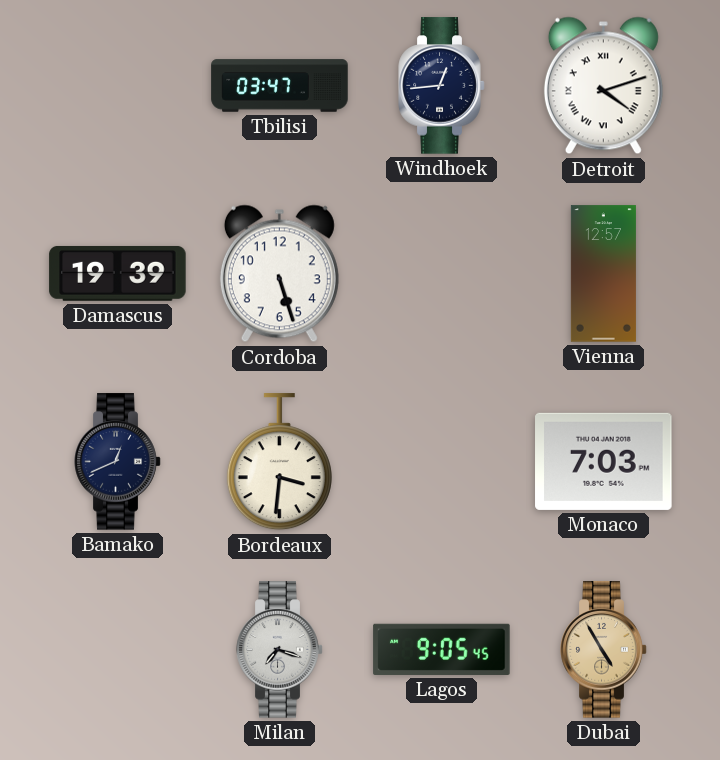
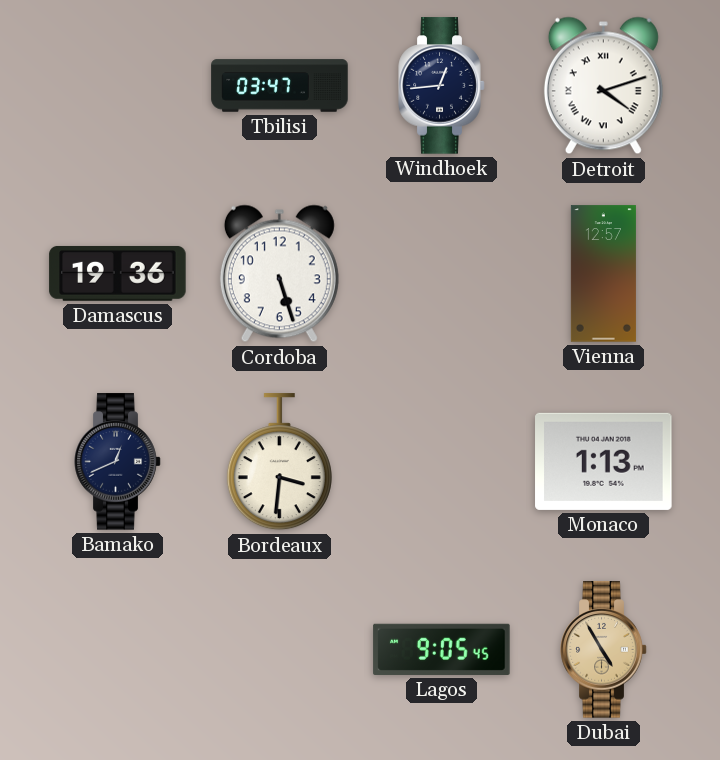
Damascus: 19:39 -> 19:36 (118, 274)
Monaco: 7:03 -> 1:13 (604, 461)
Milan: 7:18 -> none (280, 650)
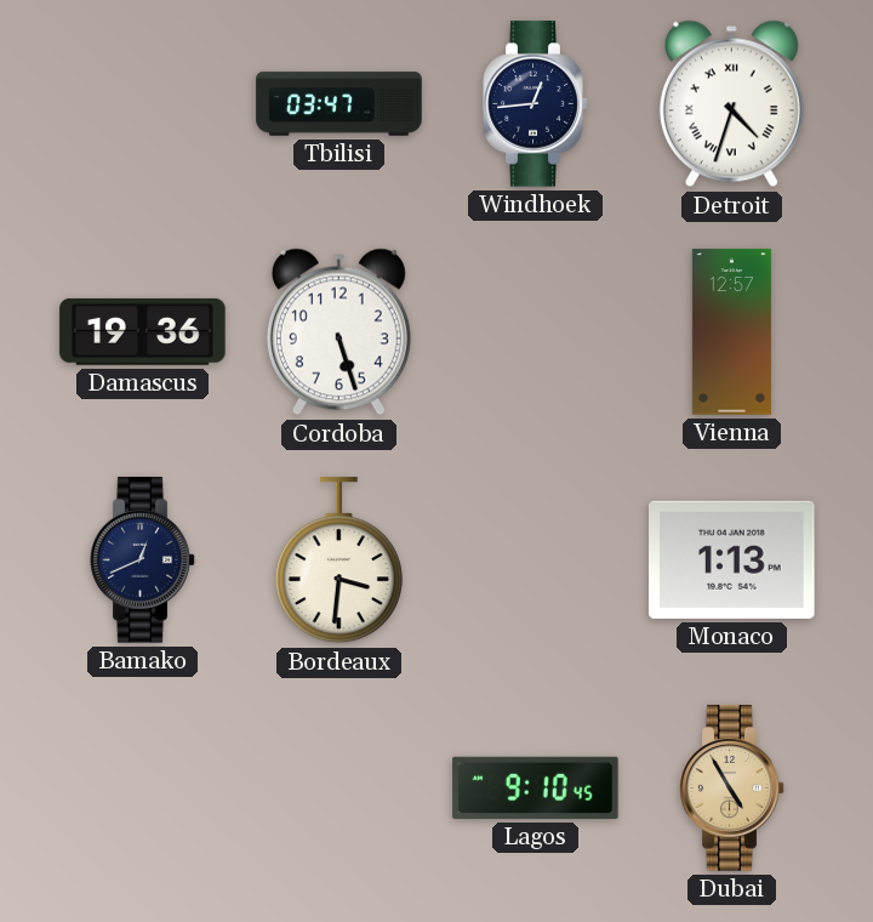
Detroit: 4:12 -> 4:33 (731, 104)
Lagos: 9:05 -> 9:10 (536, 787)
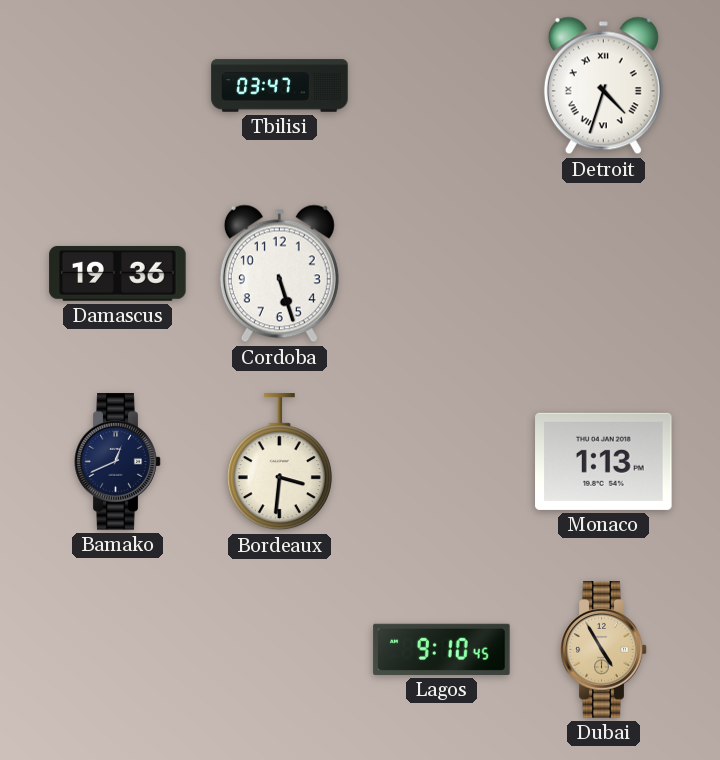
Windhoek: 12:44 -> none (536, 104)
Vienna: 12:57 -> none (731, 332)
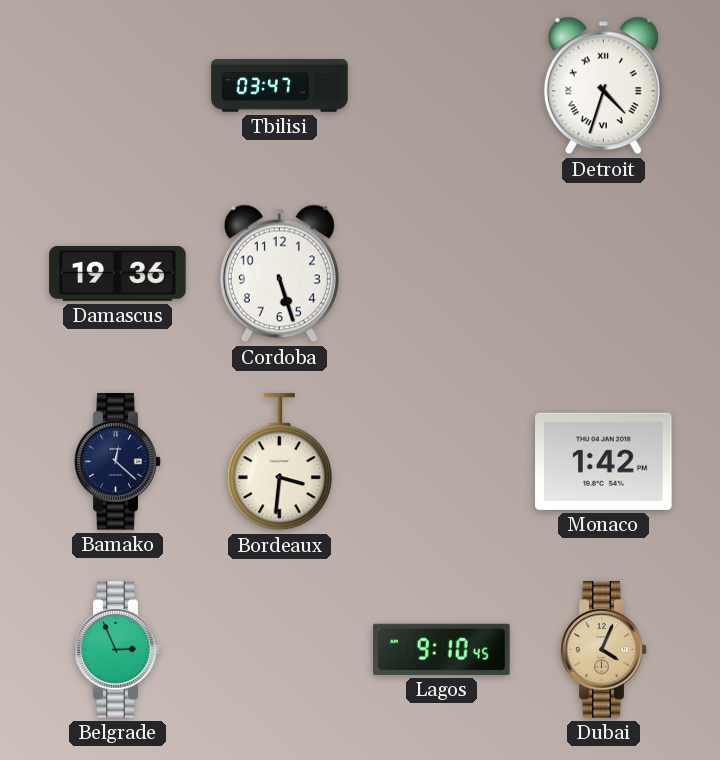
Bamako: 12:41 -> 12:22 (118, 462)
Monaco: 1:13 -> 1:42 (604, 461)
Belgrade: none -> 2:56 (118, 650)
Dubai: 4:55 -> 4:04 (604, 650)
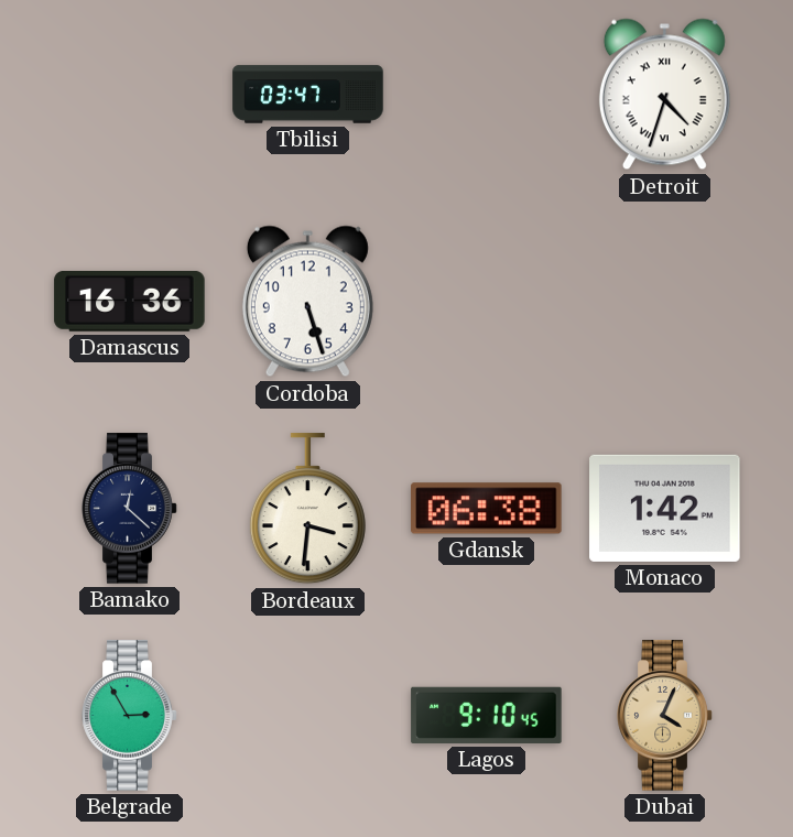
Damascus: 19:36 -> 16:36 (130, 302)
Gdansk: none -> 06:38 (487, 509)
Belgrade: 2:56 -> 2:55 (130, 716)
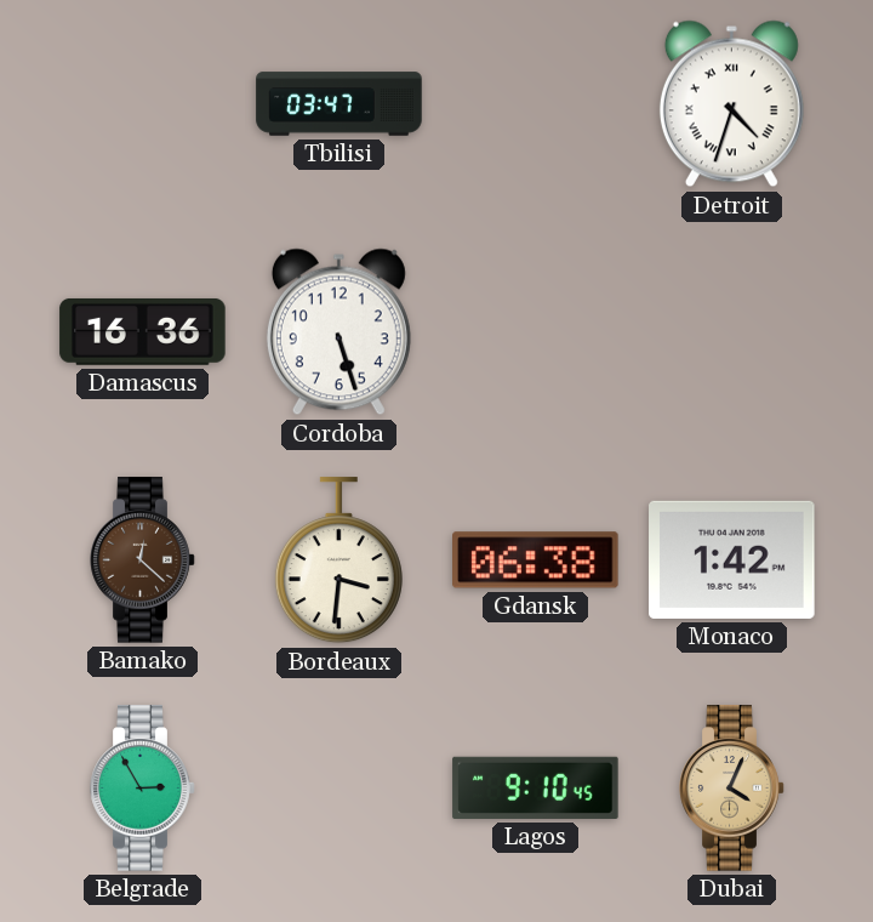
Bamako dial: navy -> brown (143, 560)
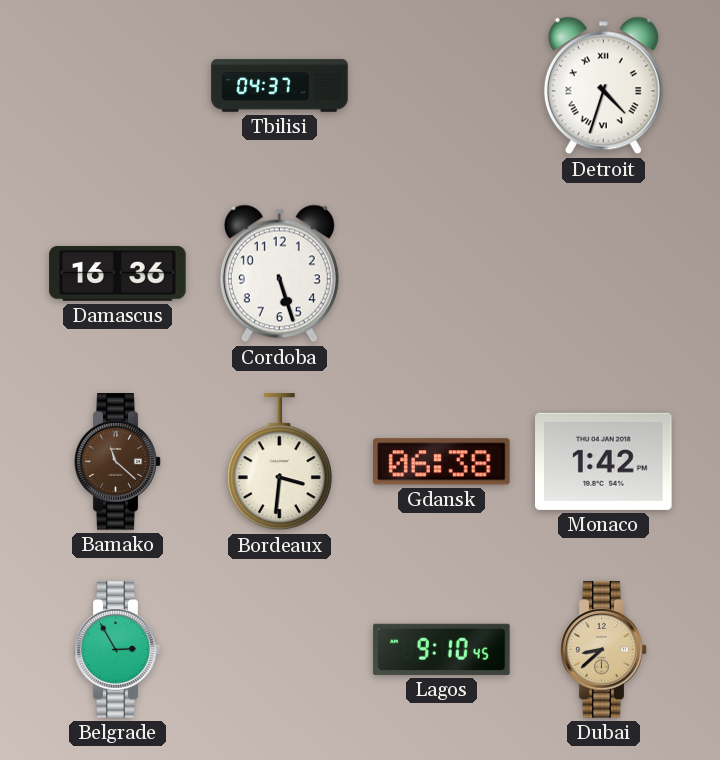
Tbilisi: 03:47 -> 04:37 (280, 86)
Bamako: 12:22 -> 11:22 (118, 462)
Dubai: 4:04 -> 8:38 (604, 650)
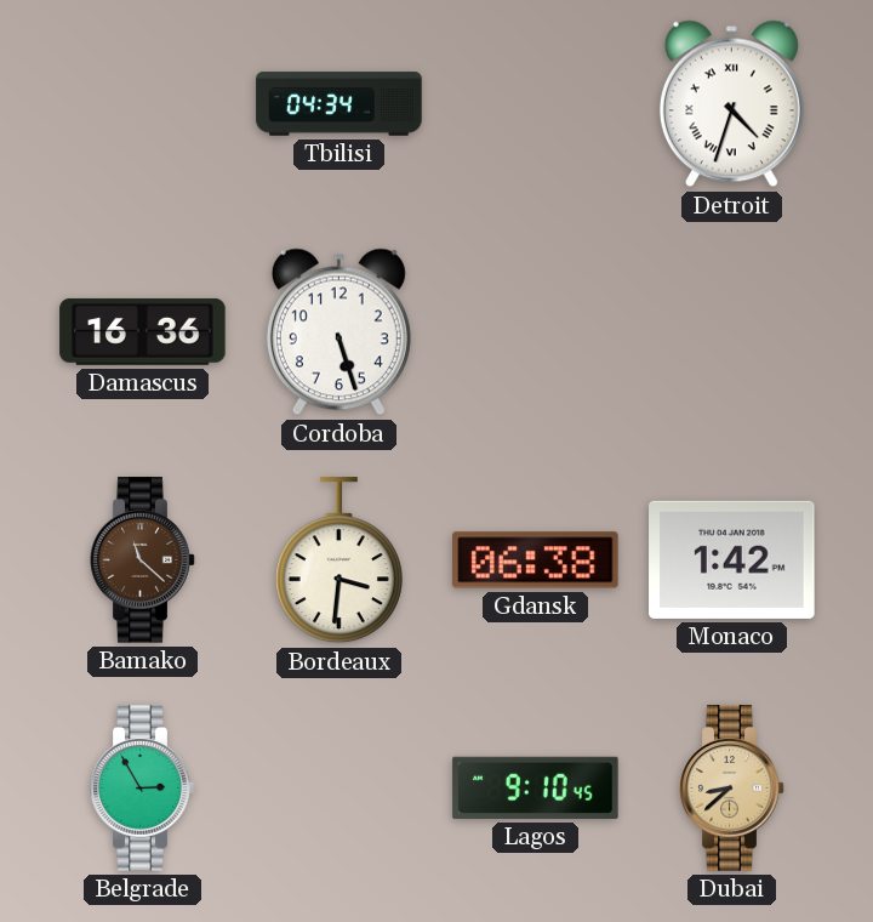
Tbilisi: 04:37 -> 04:34 (339, 104)
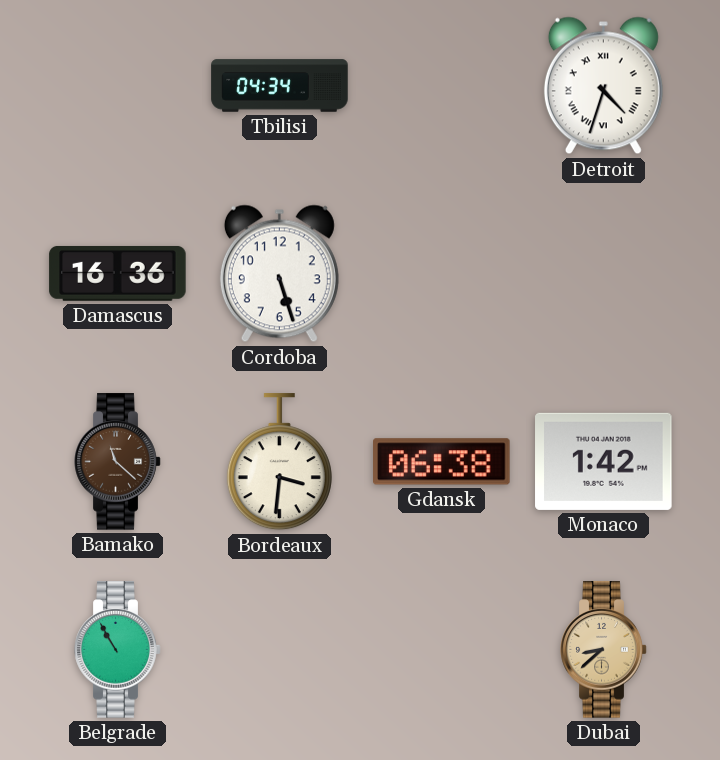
Belgrade: 2:55 -> 10:55 (118, 650)
Lagos: 9:10 -> none (536, 787)
